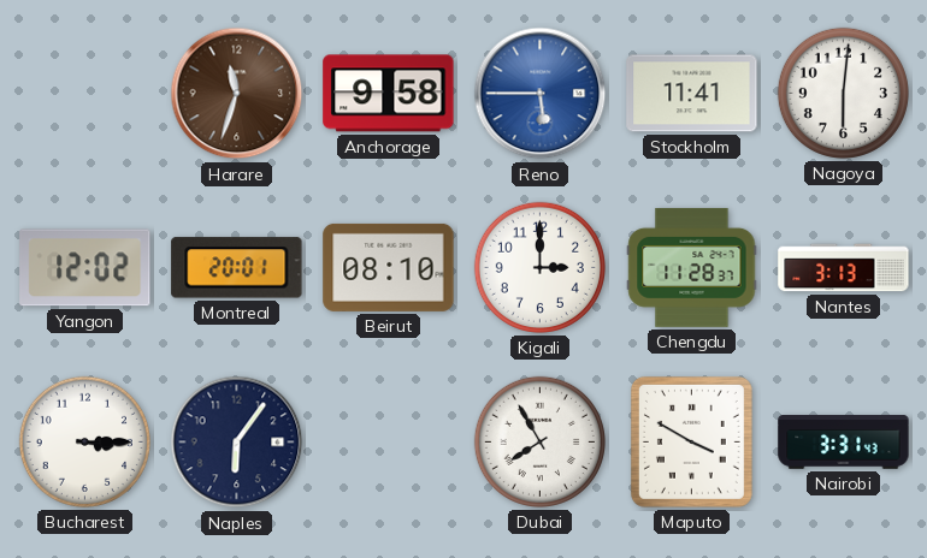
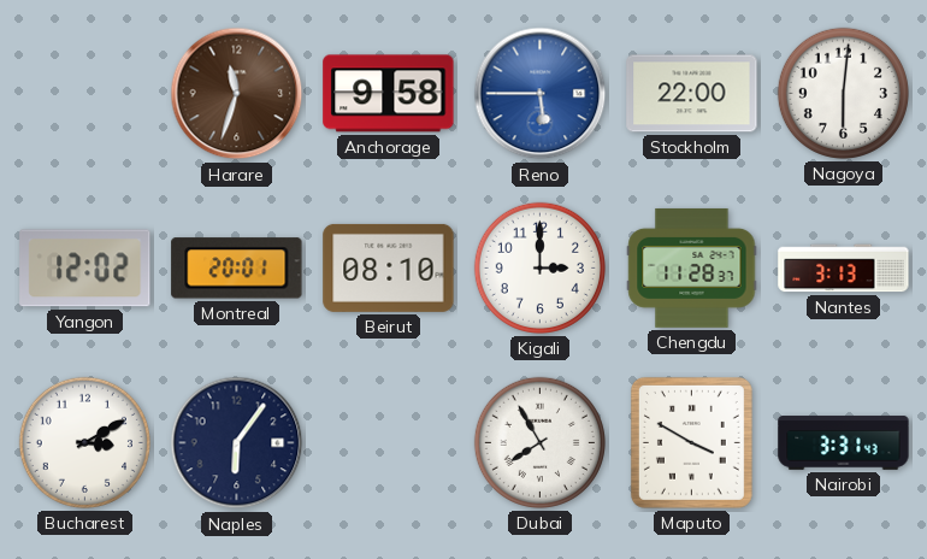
Stockholm: 11:41 -> 22:00 (692, 94)
Bucharest: 3:15 -> 3:10 (84, 442)
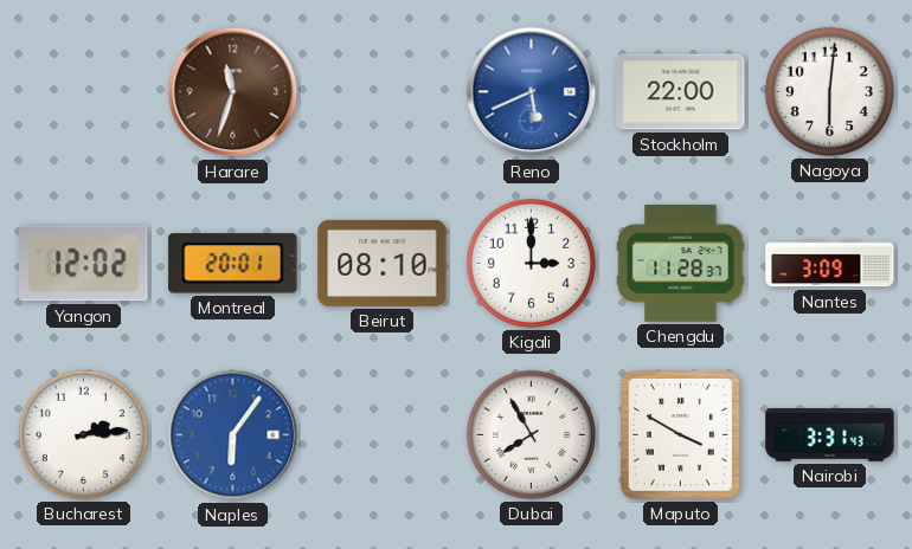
Anchorage: 9:58 -> none (389, 94)
Reno: 5:45 -> 5:41 (532, 92)
Nantes: 3:13 -> 3:09 (830, 264)
Bucharest: 3:10 -> 2:14 (83, 434)
Naples dial: navy -> blue (233, 435)
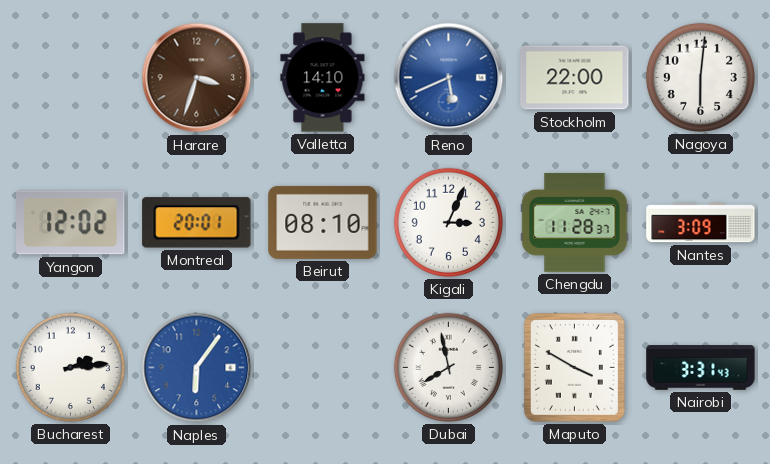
Harare: 11:33 -> 3:33 (197, 78)
Valletta: none -> 14:10 (323, 78)
Kigali: 3:00 -> 3:04 (448, 222)
Dubai: 7:55 -> 7:58 (448, 367)
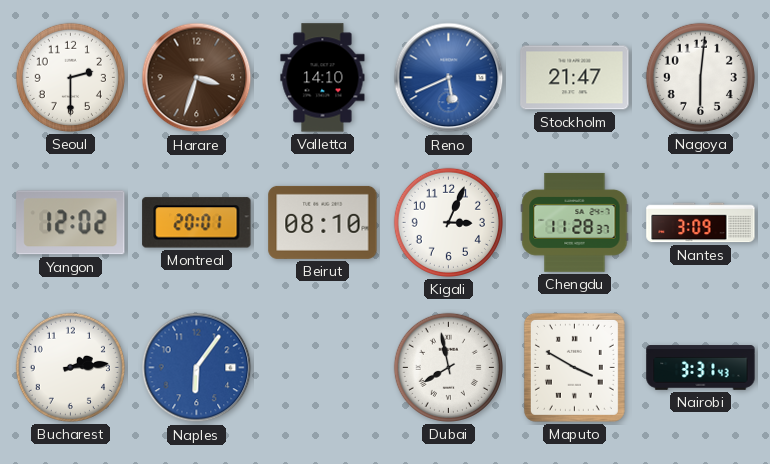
Seoul: none -> 2:30 (70, 77)
Stockholm: 22:00 -> 21:47 (575, 78)
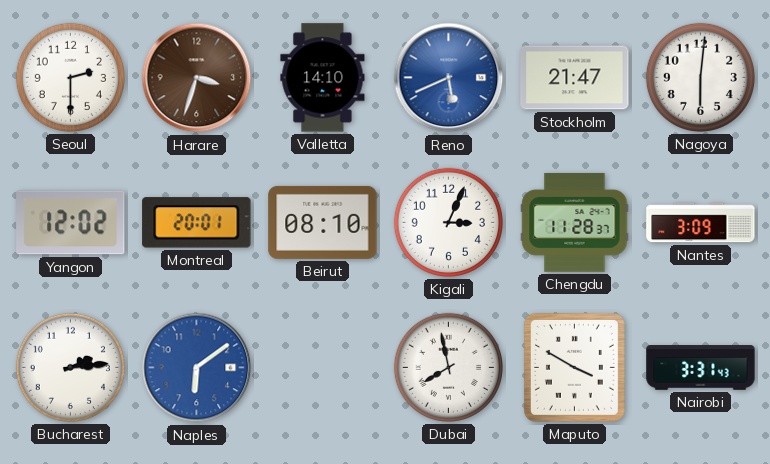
Naples: 6:06 -> 6:09 (197, 368)
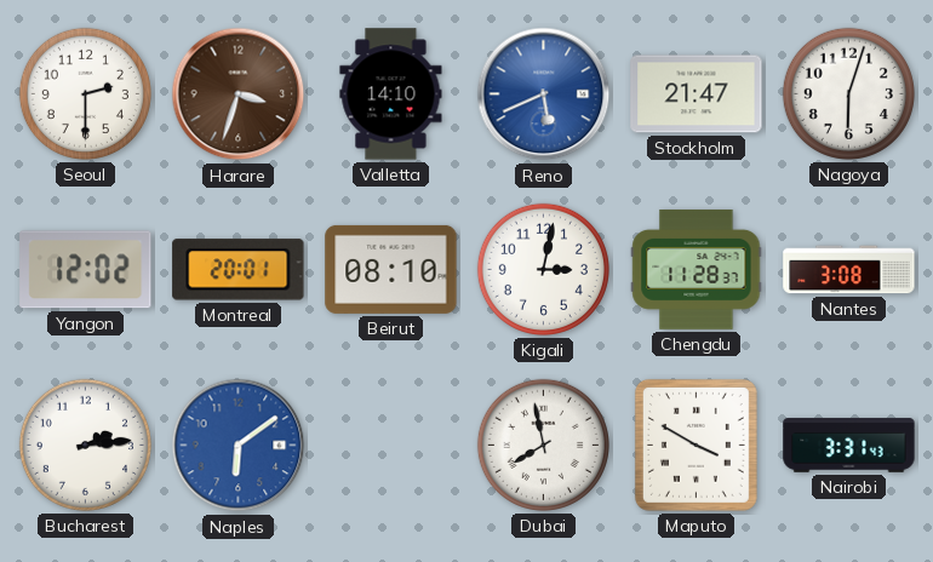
Nagoya: 6:01 -> 6:03 (848, 93)
Kigali: 3:04 -> 3:02 (543, 269)
Nantes: 3:09 -> 3:08 (849, 270)
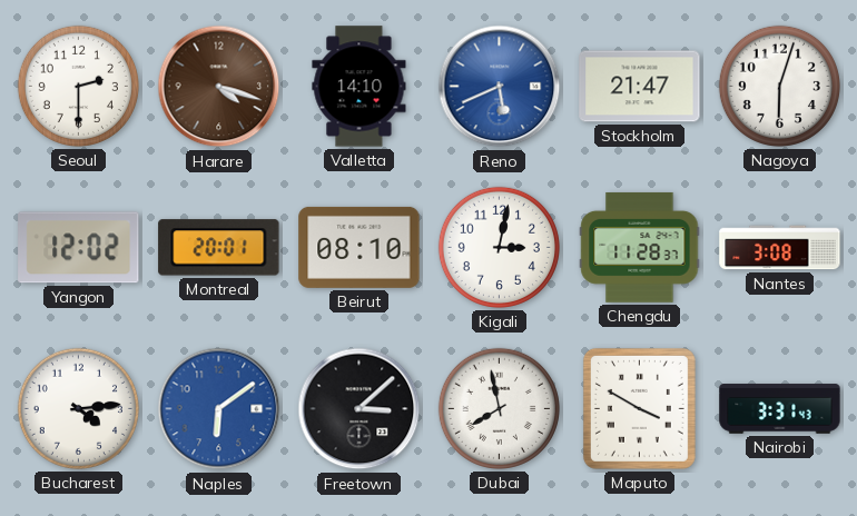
Harare: 3:33 -> 4:18 (219, 87)
Bucharest: 2:14 -> 4:14 (78, 408)
Freetown: none -> 3:08 (359, 409)
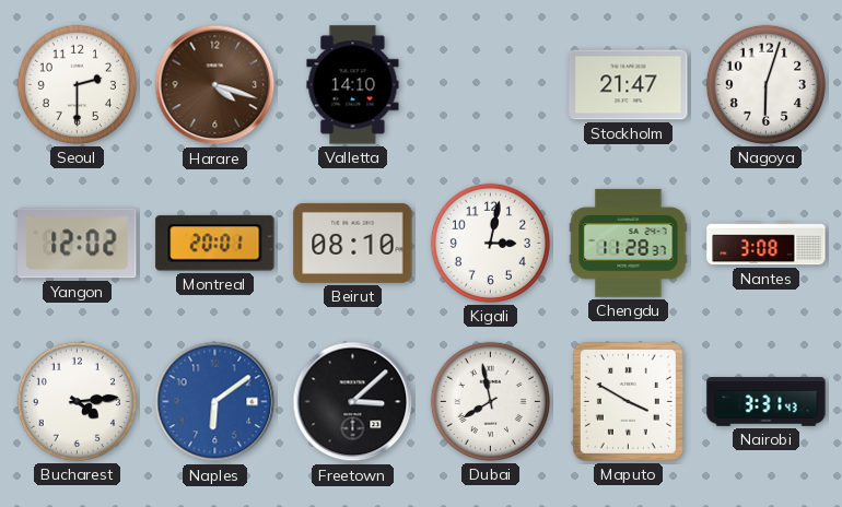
Reno: 5:41 -> none (500, 87)
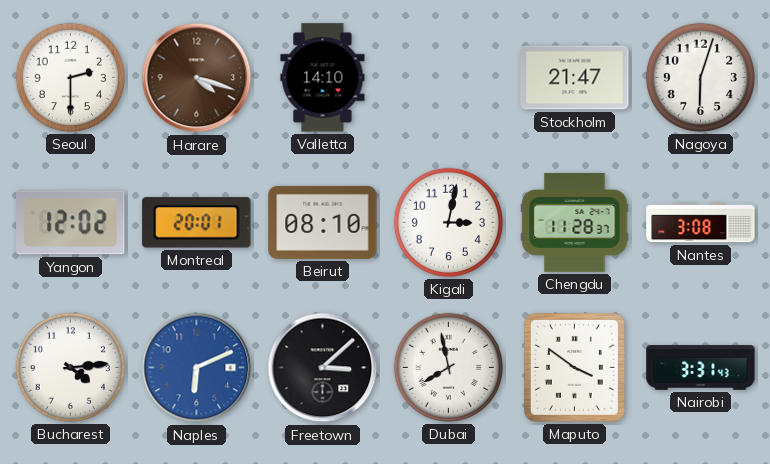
Naples: 6:09 -> 6:11 (197, 368)
Maputo: 3:50 -> 3:51 (574, 367)
